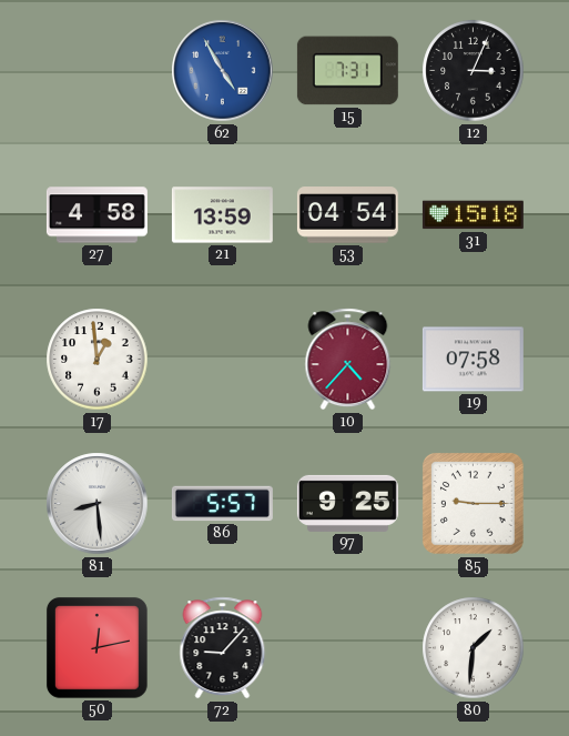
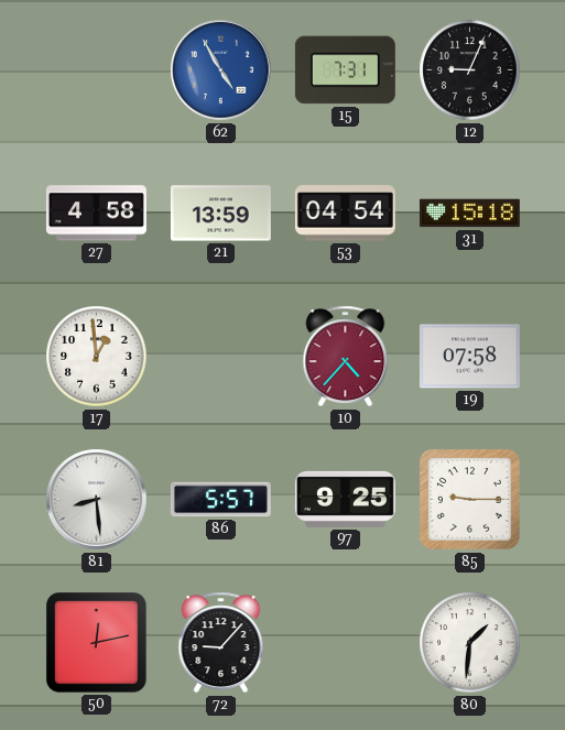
12: 3:04 -> 9:04 (470, 70)
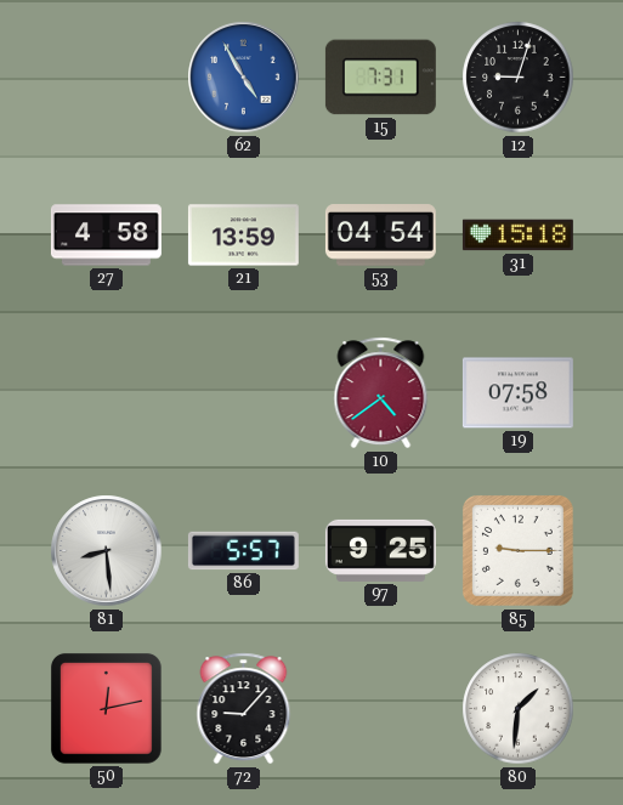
12: 9:04 -> 9:03 (519, 78)
17: 12:59 -> none (97, 357)
10: 4:37 -> 4:39 (381, 393)
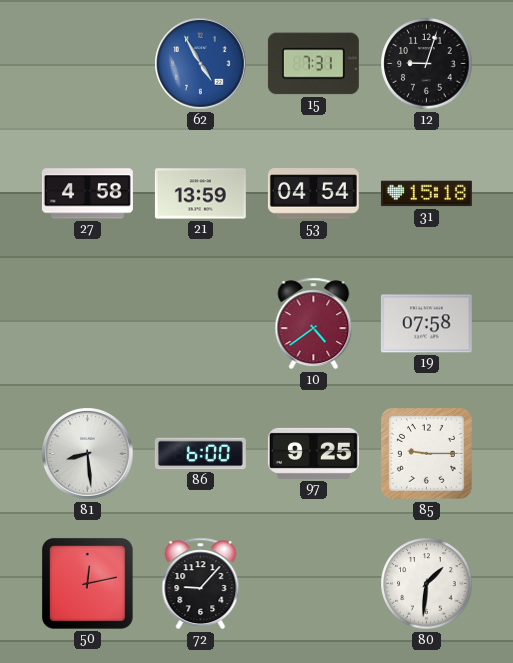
86: 5:57 -> 6:00 (200, 454)
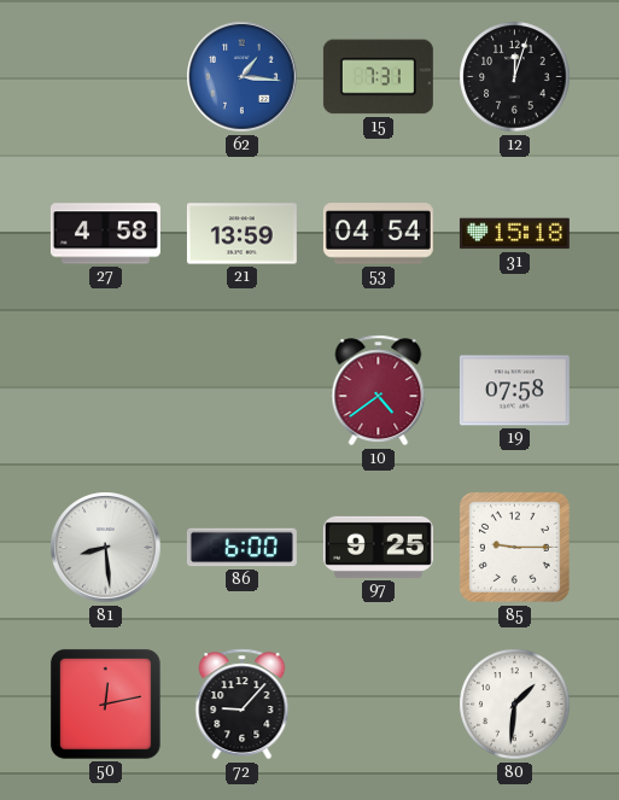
62: 4:55 -> 1:16 (243, 77)
12: 9:03 -> 12:03 (515, 77)
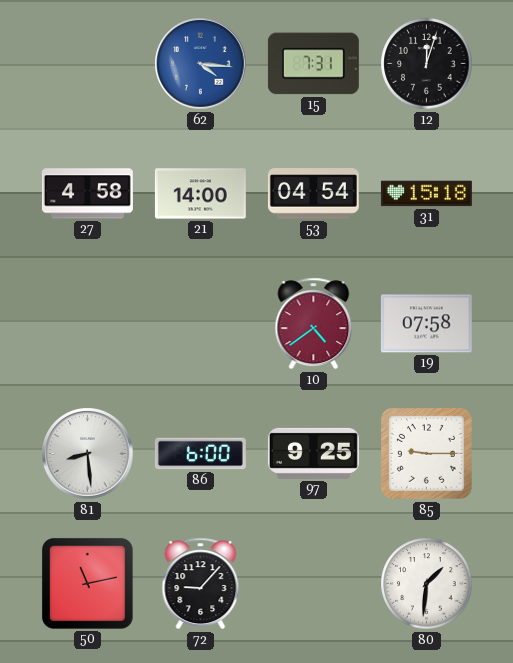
62: 1:16 -> 4:16 (201, 64)
21: 13:59 -> 14:00 (200, 194)
50: 12:13 -> 11:13 (88, 583)
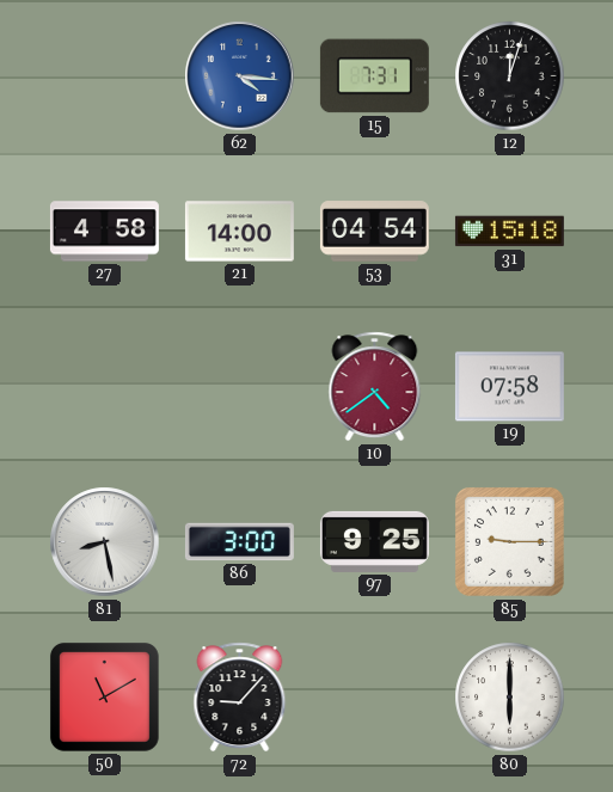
81: 8:29 -> 8:28 (105, 542)
86: 6:00 -> 3:00 (239, 542)
50: 11:13 -> 11:10 (105, 696)
80: 1:31 -> 6:00 (510, 698)
